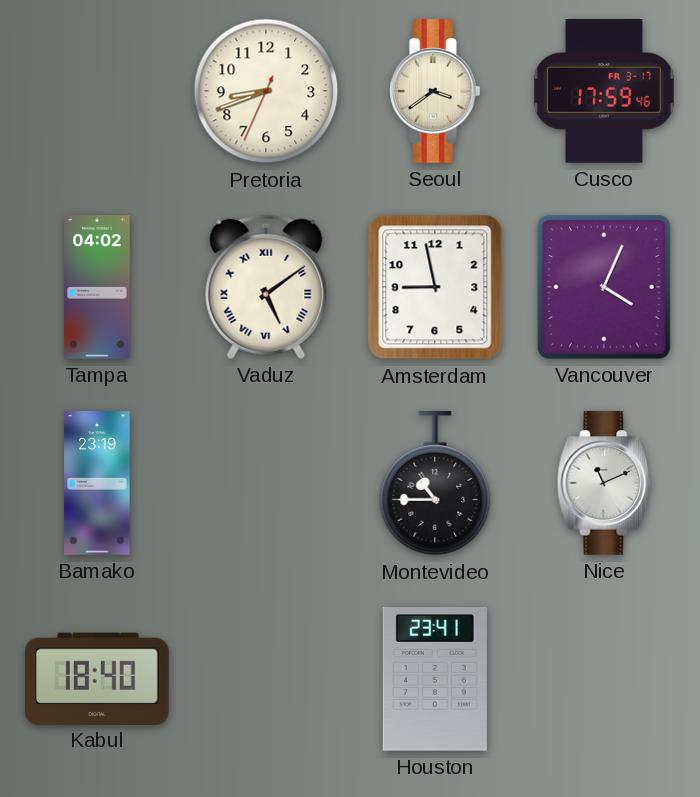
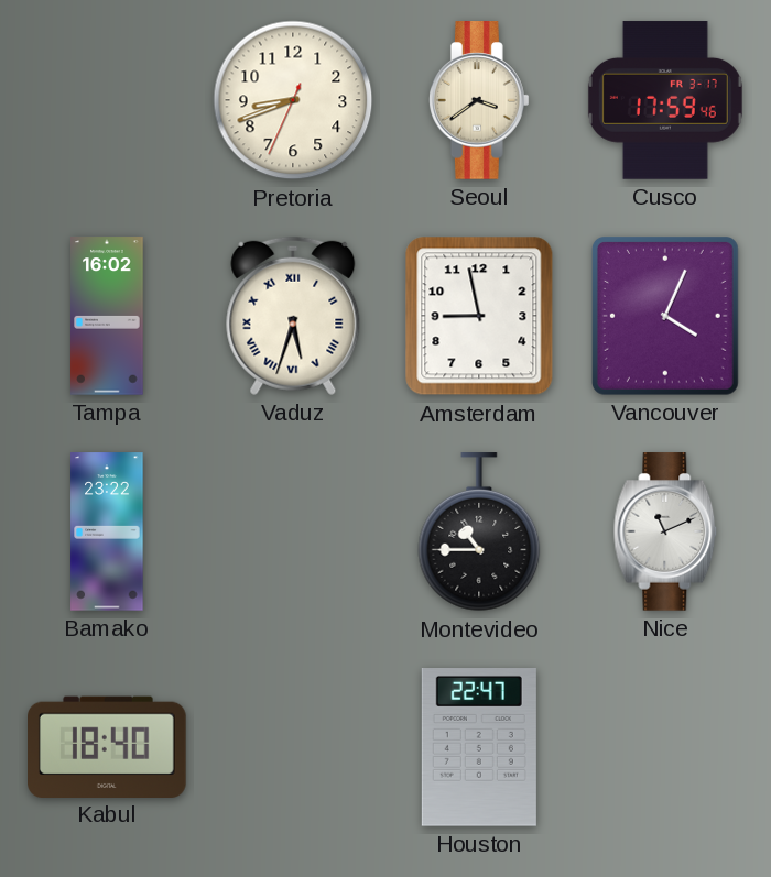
Tampa: 04:02 -> 16:02 (107, 316)
Vaduz: 5:09 -> 5:33 (293, 316)
Bamako: 23:19 -> 23:22 (107, 531)
Houston: 23:41 -> 22:47 (479, 748)
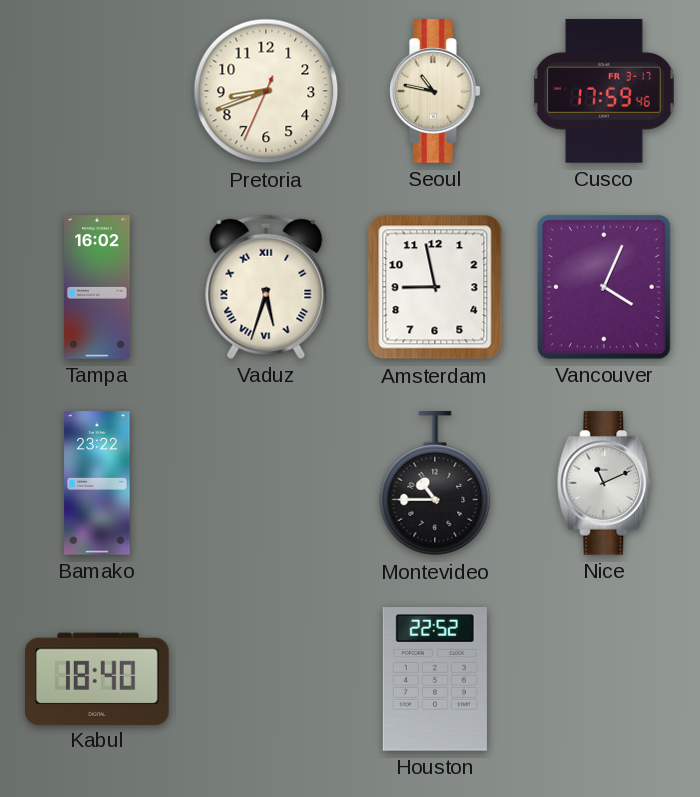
Seoul: 3:39 -> 10:47 (436, 91)
Houston: 22:47 -> 22:52 (435, 680)
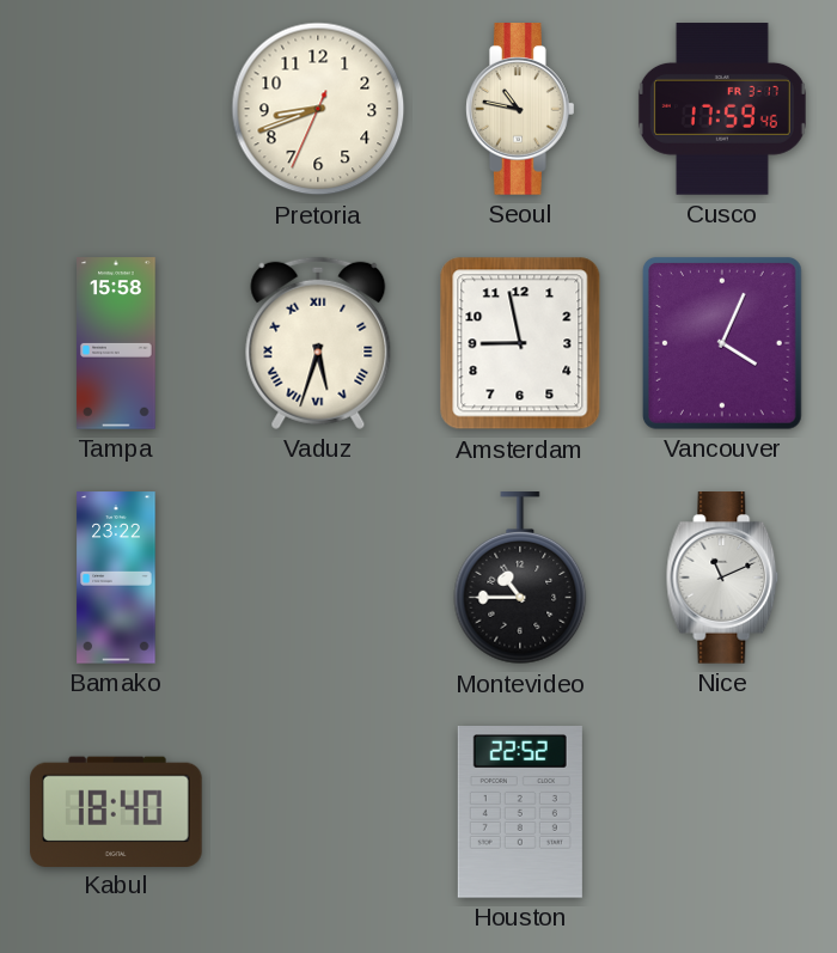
Tampa: 16:02 -> 15:58 (116, 343)
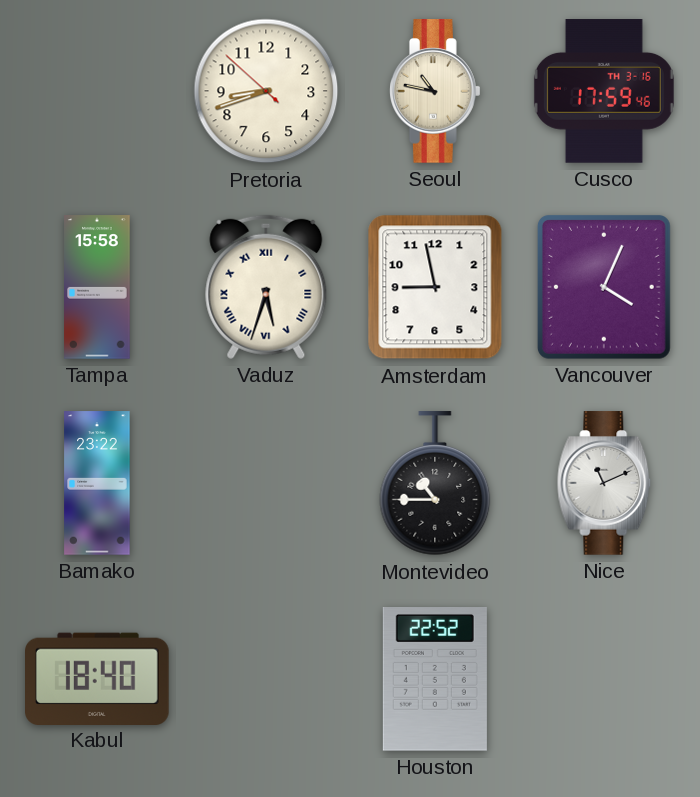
Pretoria: 8:41:34 -> 8:41:52 (266, 91)
Cusco date: FR 3-17 -> TH 3-16 (604, 91)
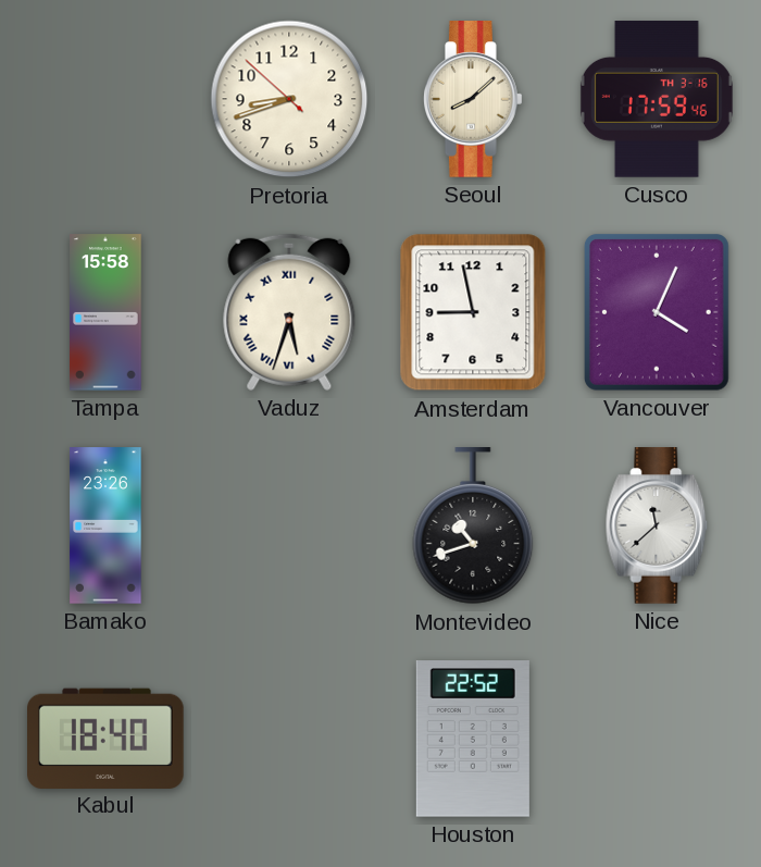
Seoul: 10:47 -> 8:08 (474, 99)
Bamako: 23:22 -> 23:26 (105, 525)
Montevideo: 10:45 -> 10:42 (473, 527)
Nice: 11:11 -> 11:38 (657, 525)
